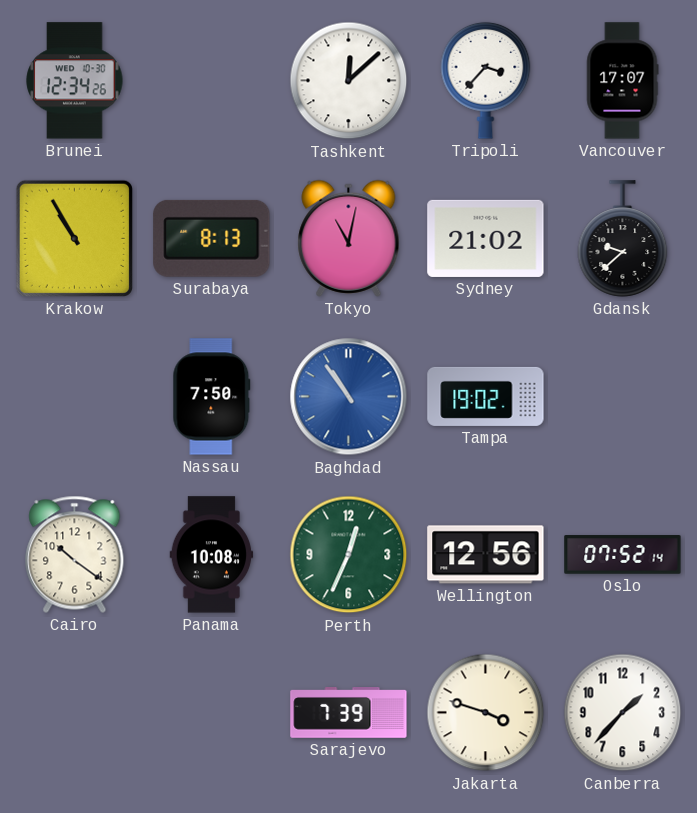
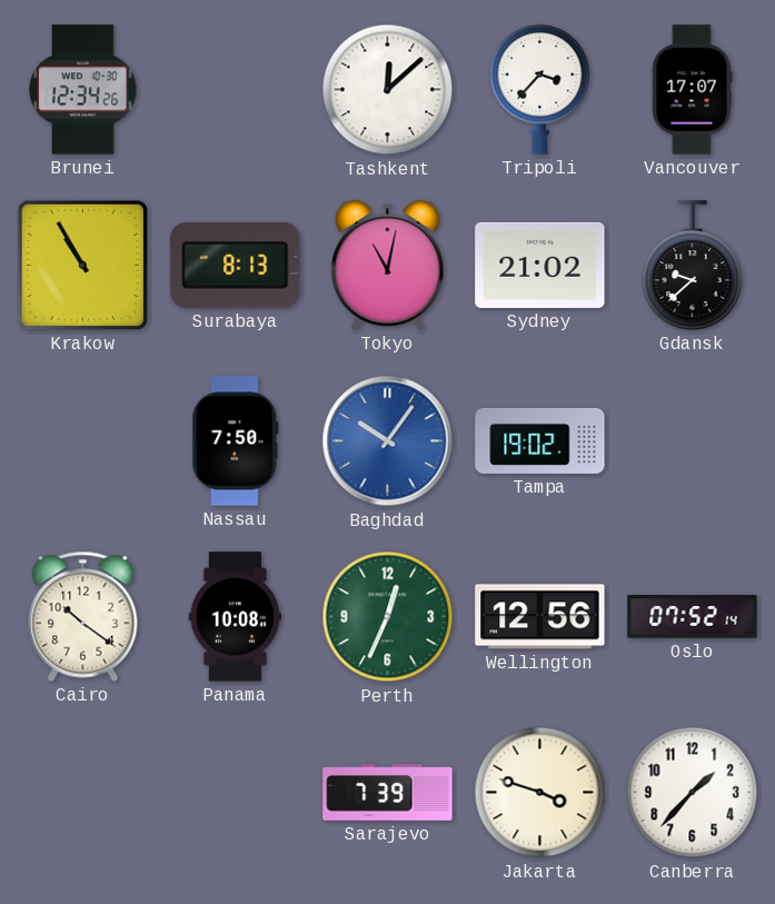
Baghdad: 10:54 -> 10:06 (388, 441)
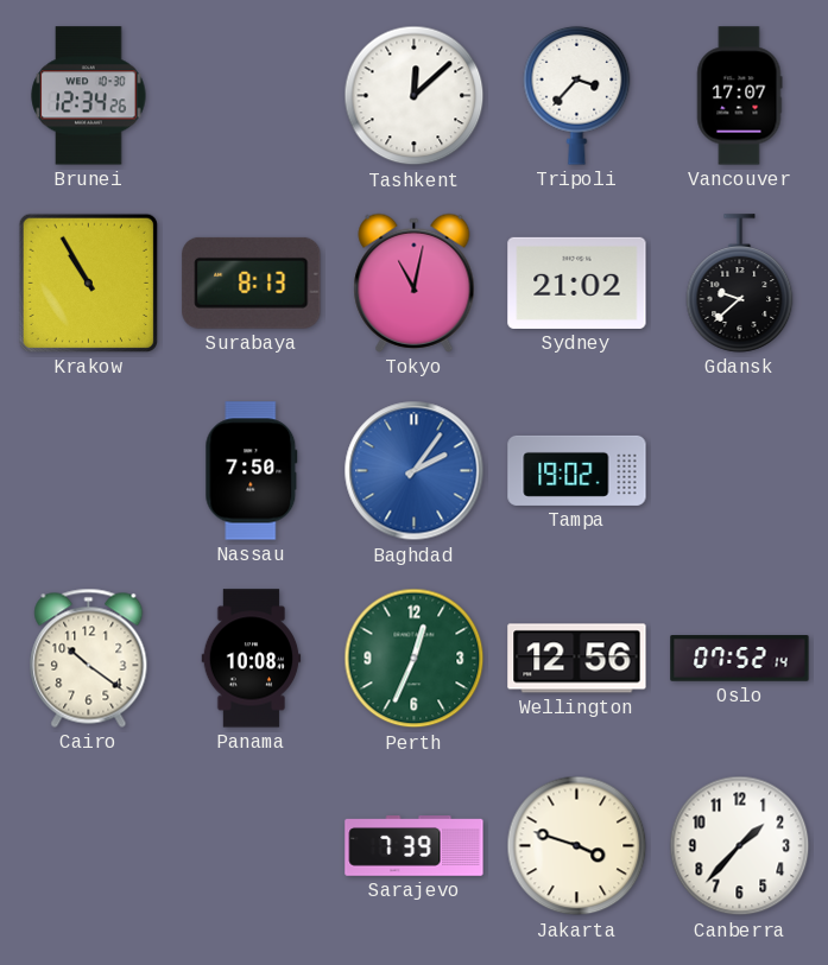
Baghdad: 10:06 -> 2:06 (415, 471)
